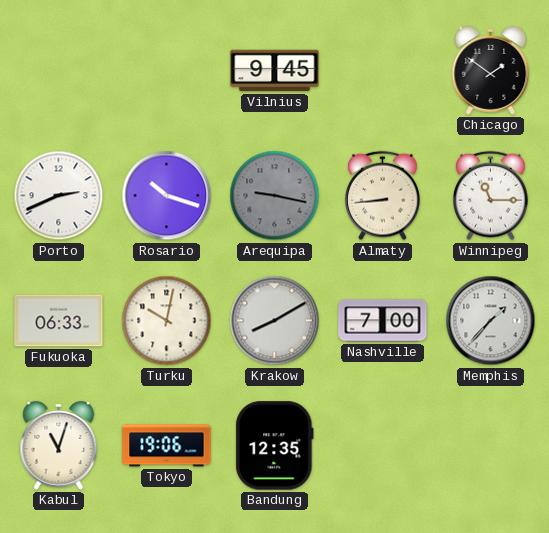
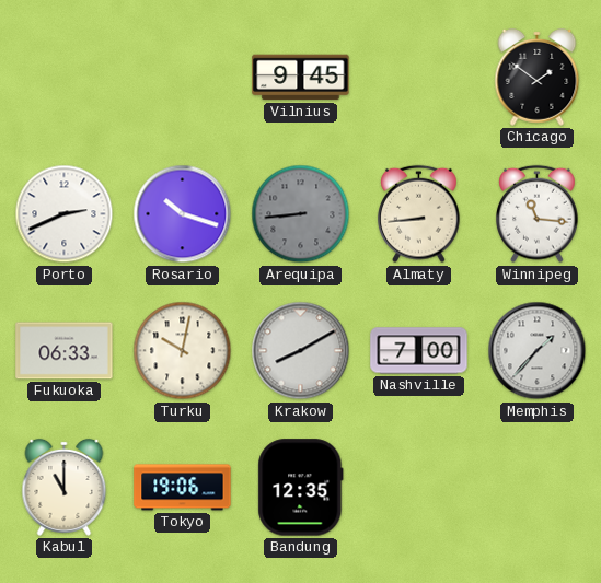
Arequipa: 9:17 -> 8:44 (301, 214)
Winnipeg: 11:15 -> 11:16 (538, 214)
Kabul: 11:03 -> 11:00 (65, 487)
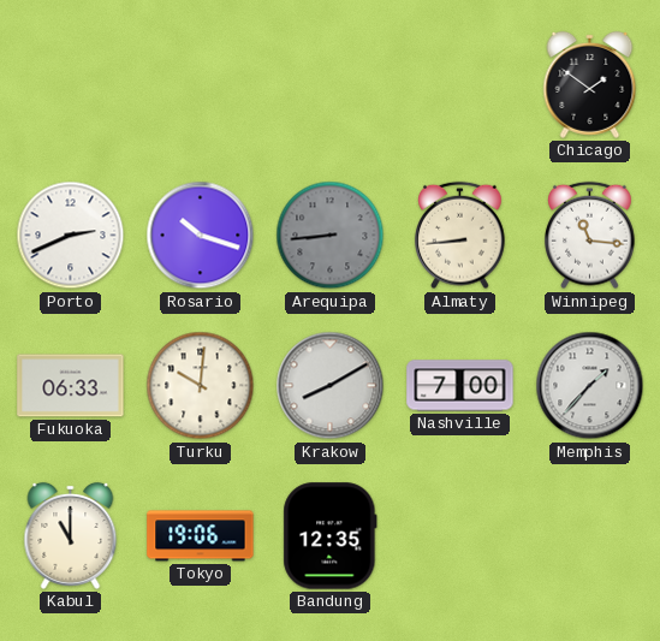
Vilnius: 9:45 -> none (301, 78)
Turku: 10:02 -> 10:01 (201, 386)
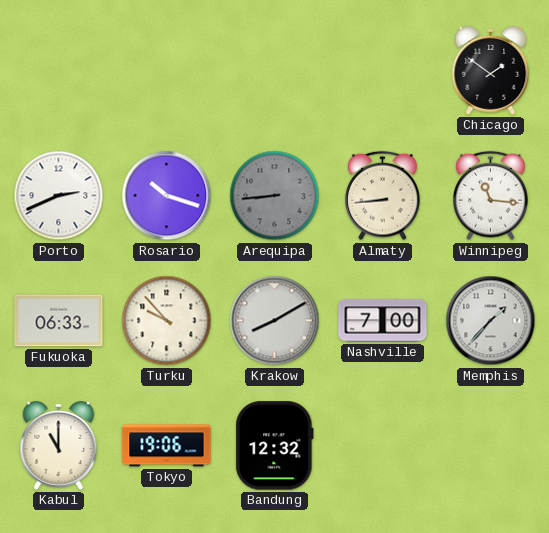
Turku: 10:01 -> 9:53 (167, 321)
Bandung: 12:35 -> 12:32 (275, 446)
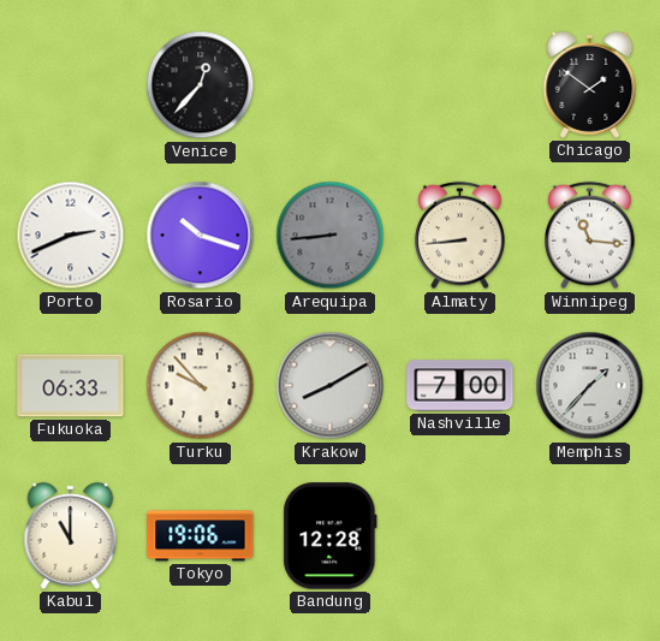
Venice: none -> 12:37 (201, 85)
Bandung: 12:32 -> 12:28 (331, 536)
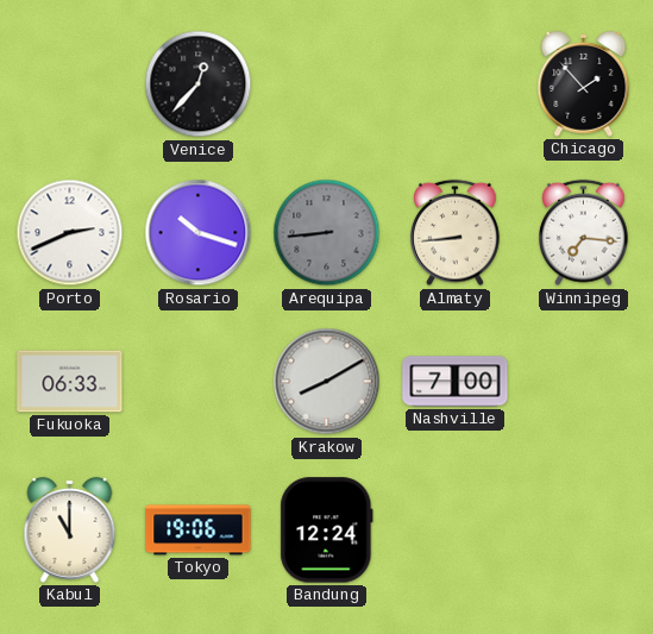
Chicago: 1:51 -> 1:53 (584, 83)
Winnipeg: 11:16 -> 7:16 (584, 233)
Turku: 9:53 -> none (201, 386)
Memphis: 1:37 -> none (590, 386)
Bandung: 12:28 -> 12:24 (327, 531)
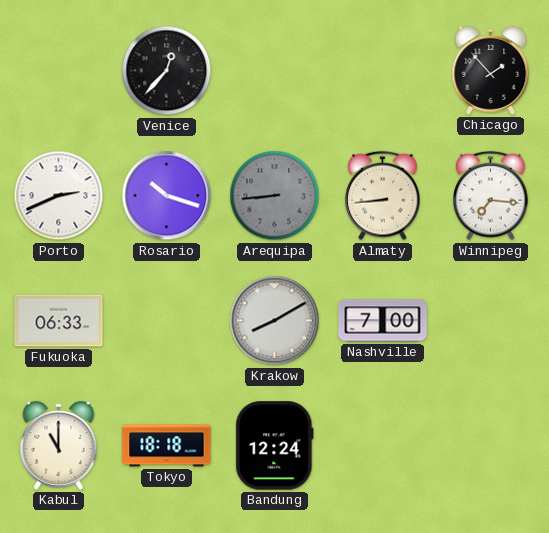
Tokyo: 19:06 -> 18:18 (167, 446)
